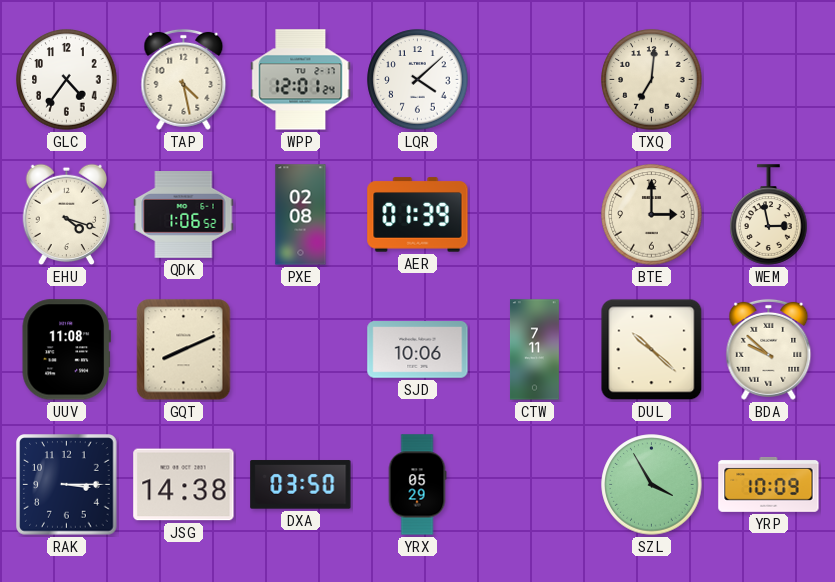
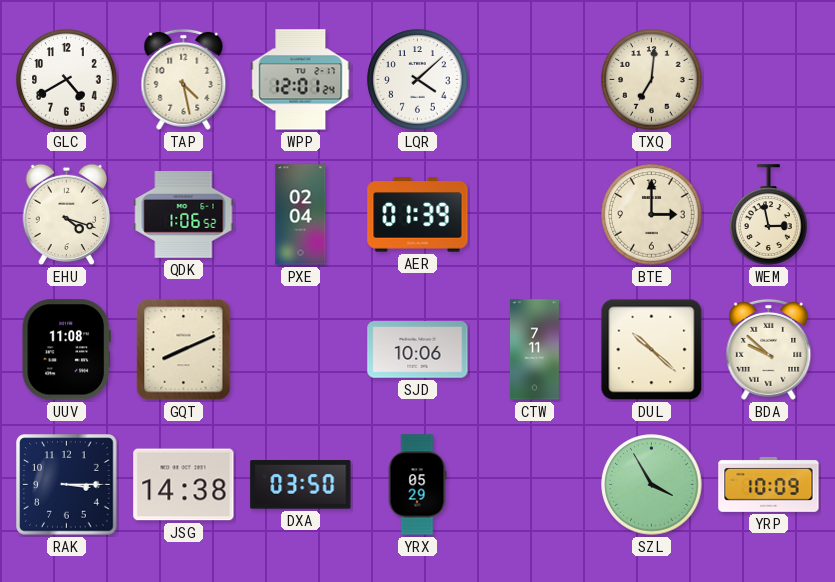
GLC: 4:36 -> 4:40 (67, 80)
PXE: 02:08 -> 02:04 (301, 215)
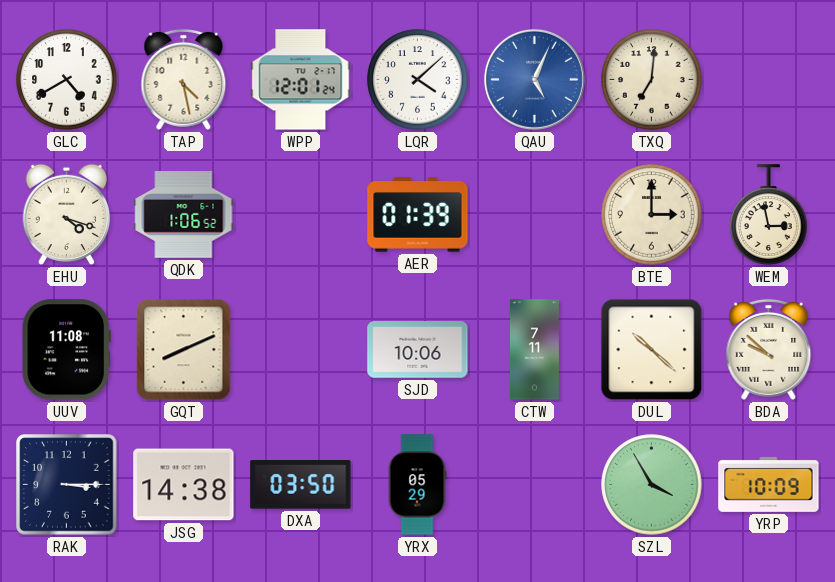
QAU: none -> 5:04 (534, 79)
PXE: 02:04 -> none (301, 215)
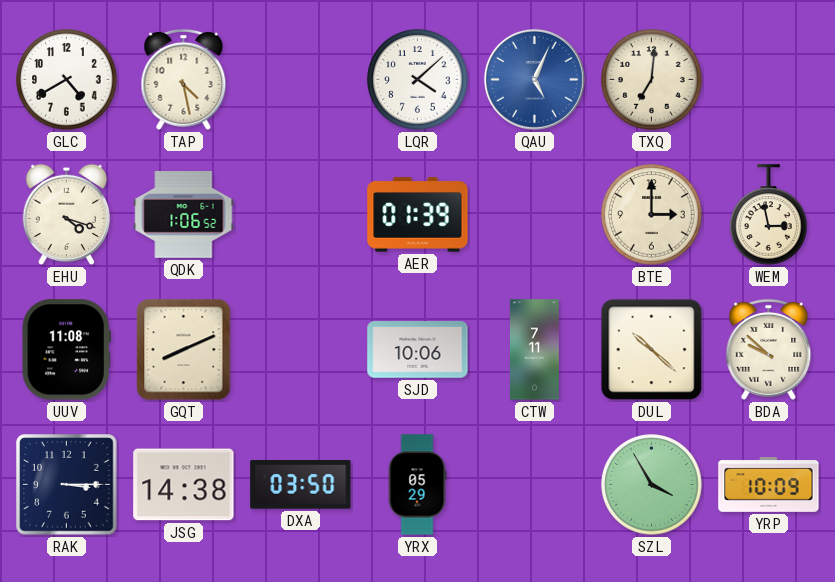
WPP: 12:01 -> none (301, 80)
